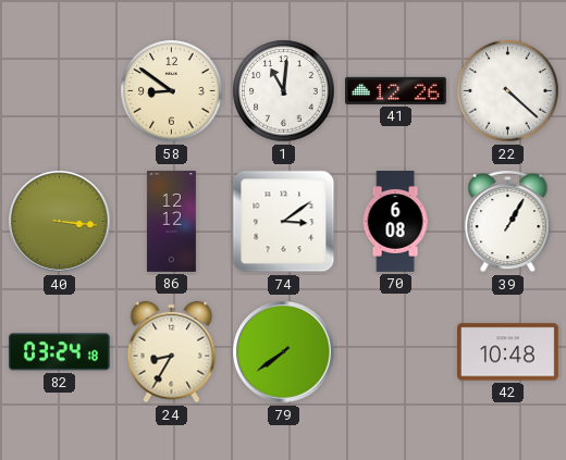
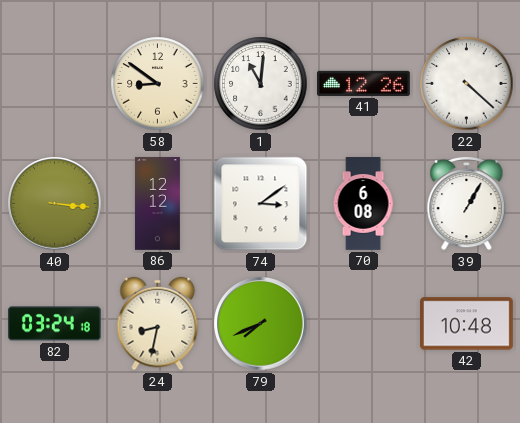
24: 8:35 -> 8:32 (158, 324)
79: 7:39 -> 7:41 (261, 324)
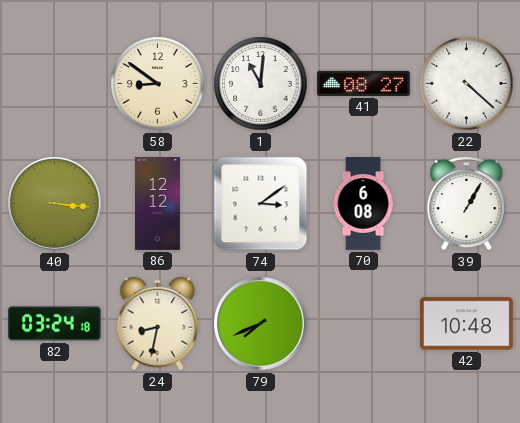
41: 12:26 -> 08:27 (364, 83)
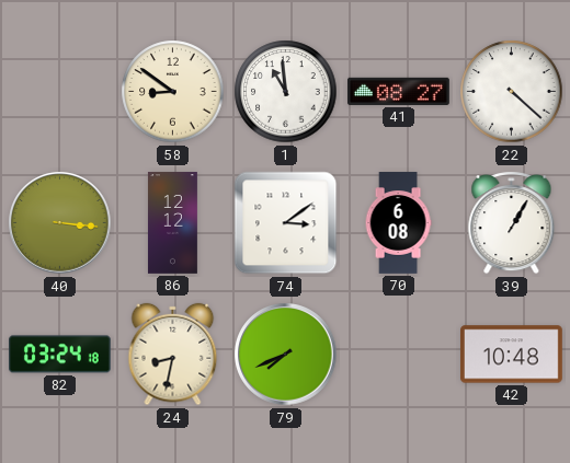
1: 11:01 -> 10:59 (286, 92)
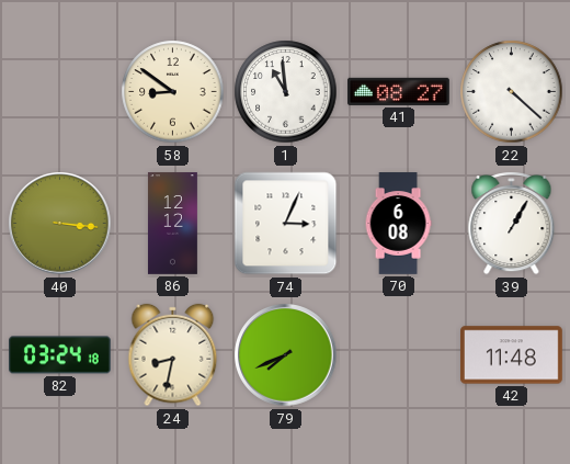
74: 3:09 -> 3:04 (286, 224)
42: 10:48 -> 11:48 (512, 355)
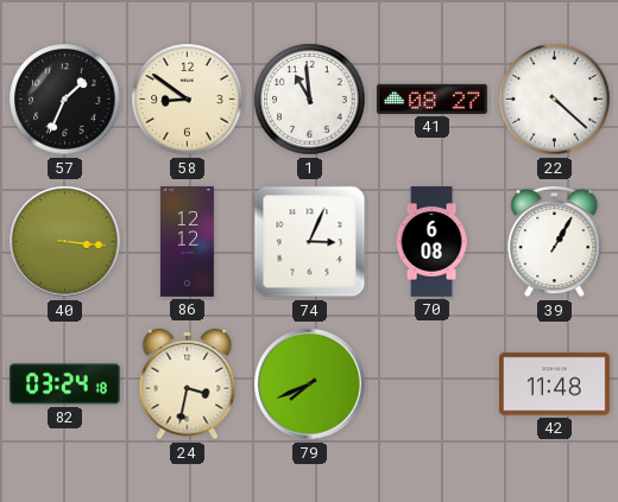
57: none -> 1:34 (65, 100)
24: 8:32 -> 3:32 (188, 385)
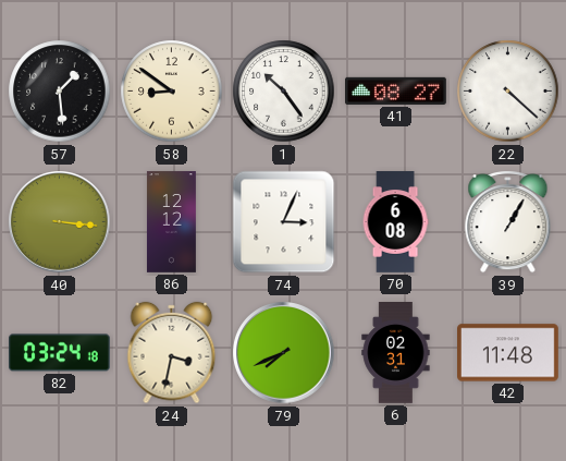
57: 1:34 -> 1:29 (60, 92)
1: 10:59 -> 10:24 (284, 92)
6: none -> 02:31 (396, 353)
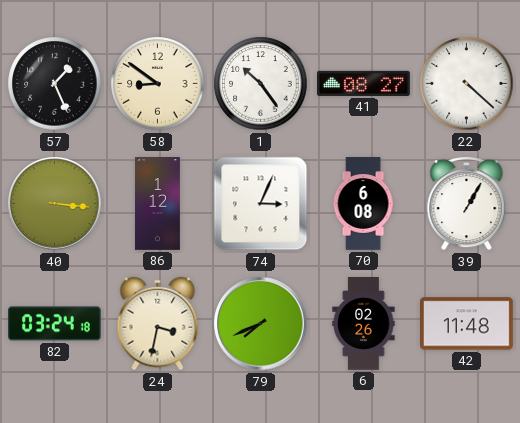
57: 1:29 -> 1:26 (55, 84)
86: 12:12 -> 1:12 (157, 204)
6: 02:31 -> 02:26 (364, 324)
